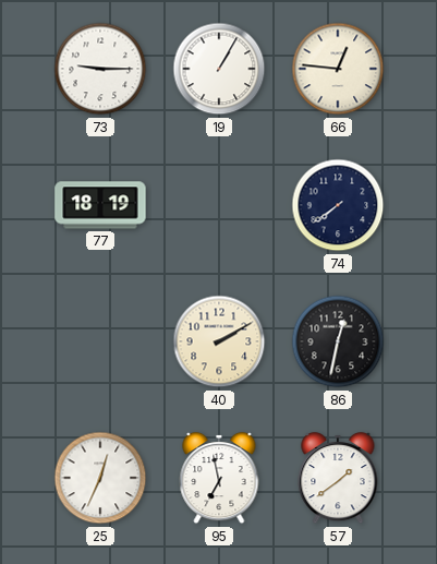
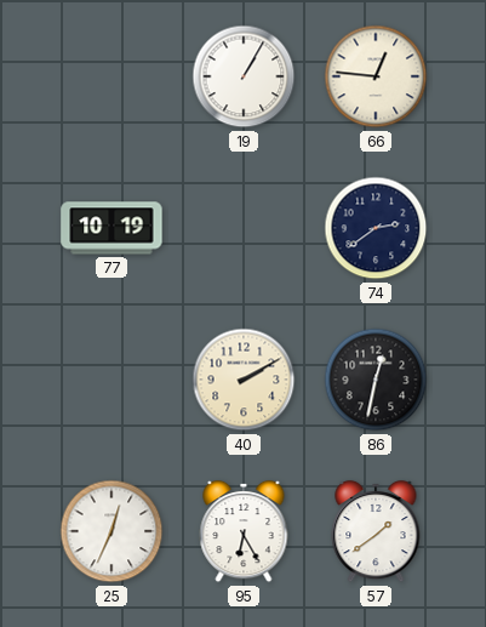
73: 9:15 -> none (100, 69)
77: 18:19 -> 10:19 (112, 228)
74: 7:39 -> 2:39 (376, 228)
95: 6:58 -> 6:25 (244, 531)
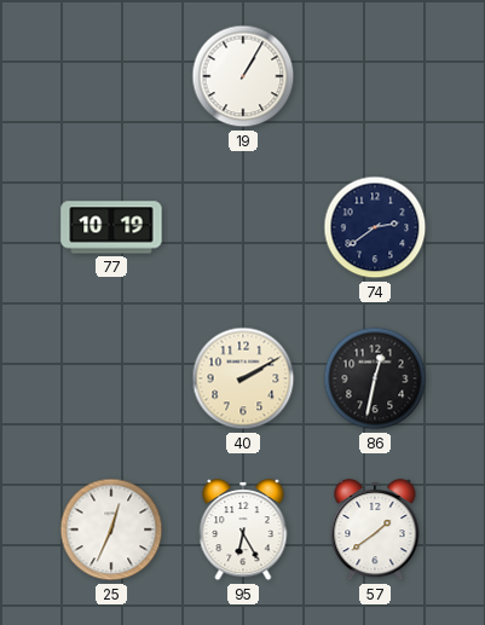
66: 12:46 -> none (376, 76)
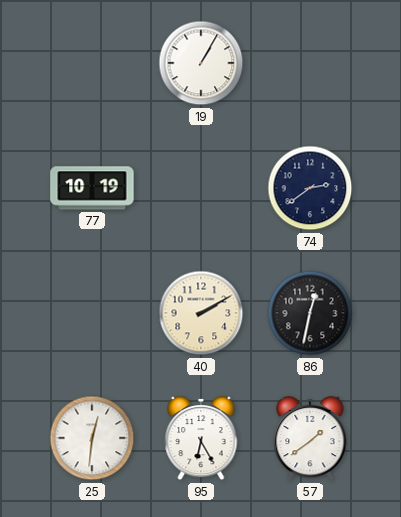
25: 12:34 -> 12:31 (92, 438)
